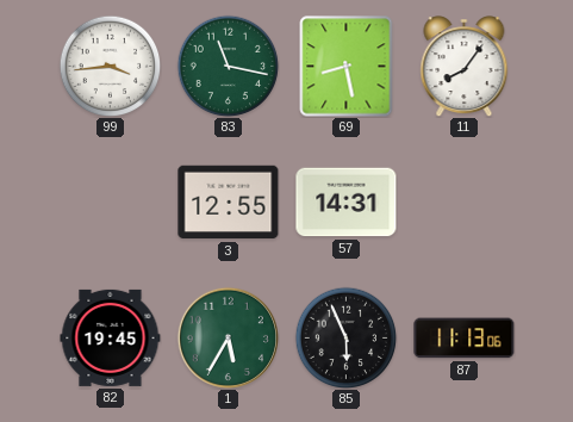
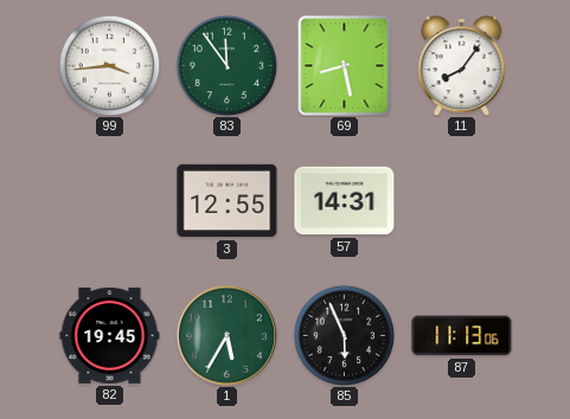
83: 11:17 -> 11:54 (226, 65)
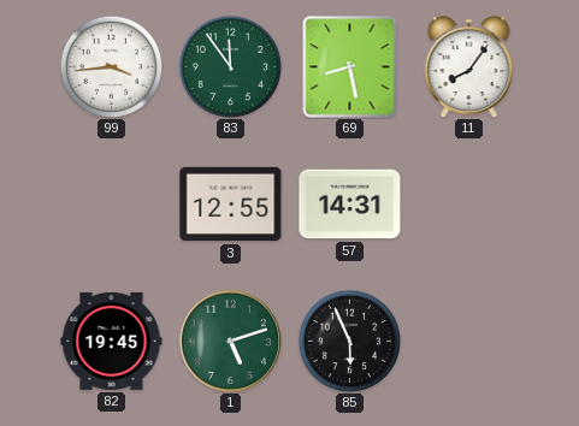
1: 5:35 -> 5:12 (230, 341)
87: 11:13 -> none (462, 336)
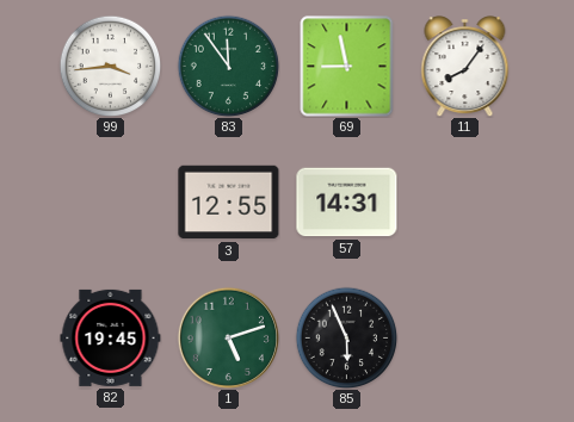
69: 8:28 -> 8:58 (347, 67)
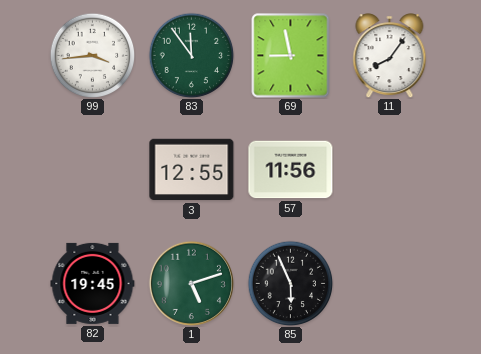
57: 14:31 -> 11:56 (291, 170)
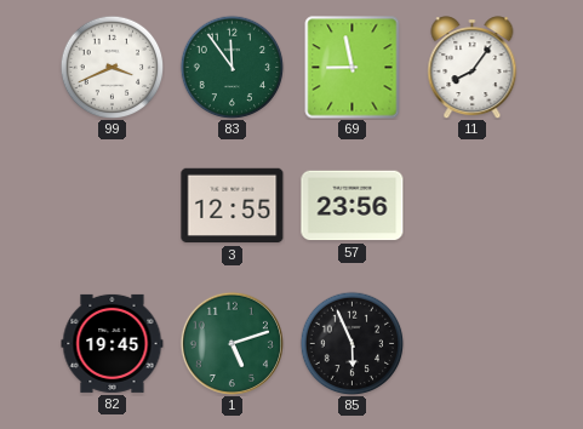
99: 3:44 -> 3:41 (112, 67)
57: 11:56 -> 23:56 (353, 206)
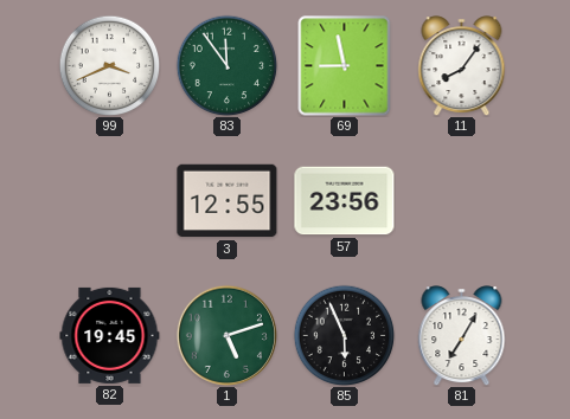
81: none -> 7:05 (462, 336)
